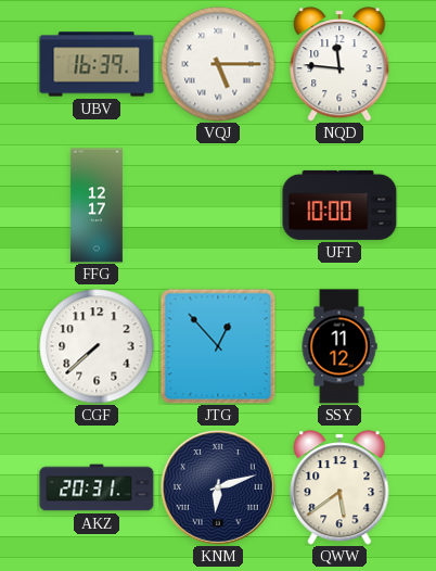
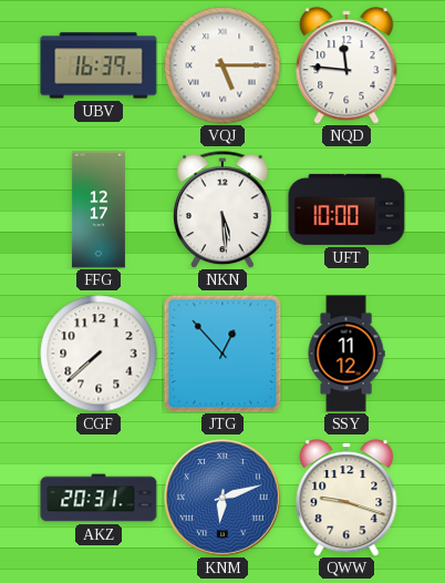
NKN: none -> 5:29 (224, 209)
KNM dial: navy -> blue (222, 498)
QWW: 5:39 -> 9:18 (346, 498)
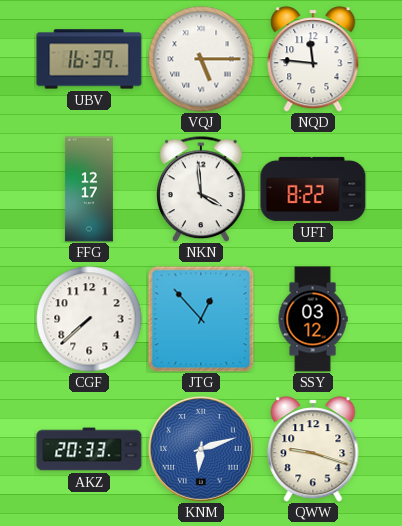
NKN: 5:29 -> 3:59 (202, 189)
UFT: 10:00 -> 8:22 (313, 189)
SSY: 11:12 -> 03:12 (313, 319)
AKZ: 20:31 -> 20:33 (89, 449)
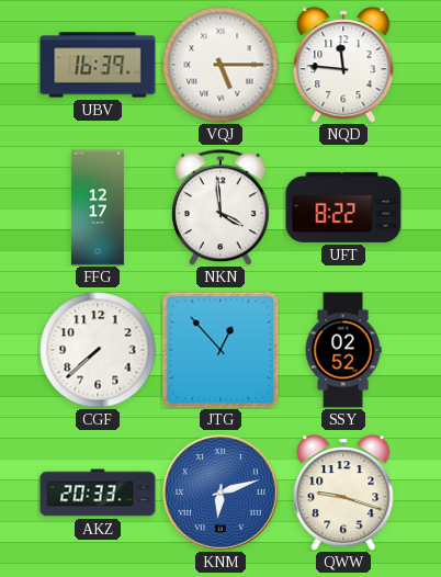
SSY: 03:12 -> 02:52 (343, 350)
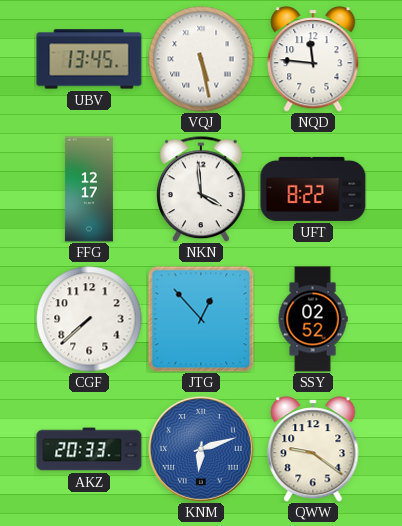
UBV: 16:39 -> 13:45 (89, 59)
VQJ: 5:15 -> 5:28 (201, 59)
QWW: 9:18 -> 9:21 (313, 449)
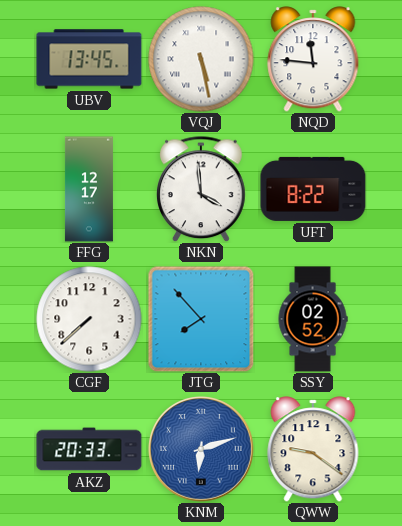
JTG: 12:53 -> 7:53 (201, 319)
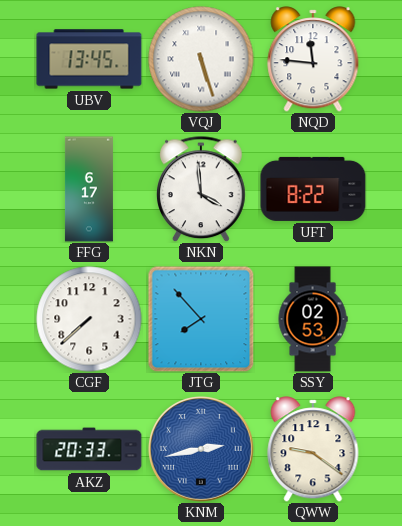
VQJ: 5:28 -> 5:27 (201, 59)
FFG: 12:17 -> 6:17 (89, 189)
SSY: 02:52 -> 02:53 (313, 319)
KNM: 6:12 -> 2:43 (201, 449)
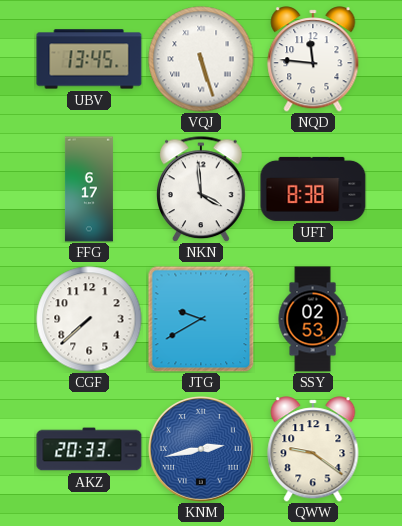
UFT: 8:22 -> 8:38 (313, 189)
JTG: 7:53 -> 9:40 (201, 319)
